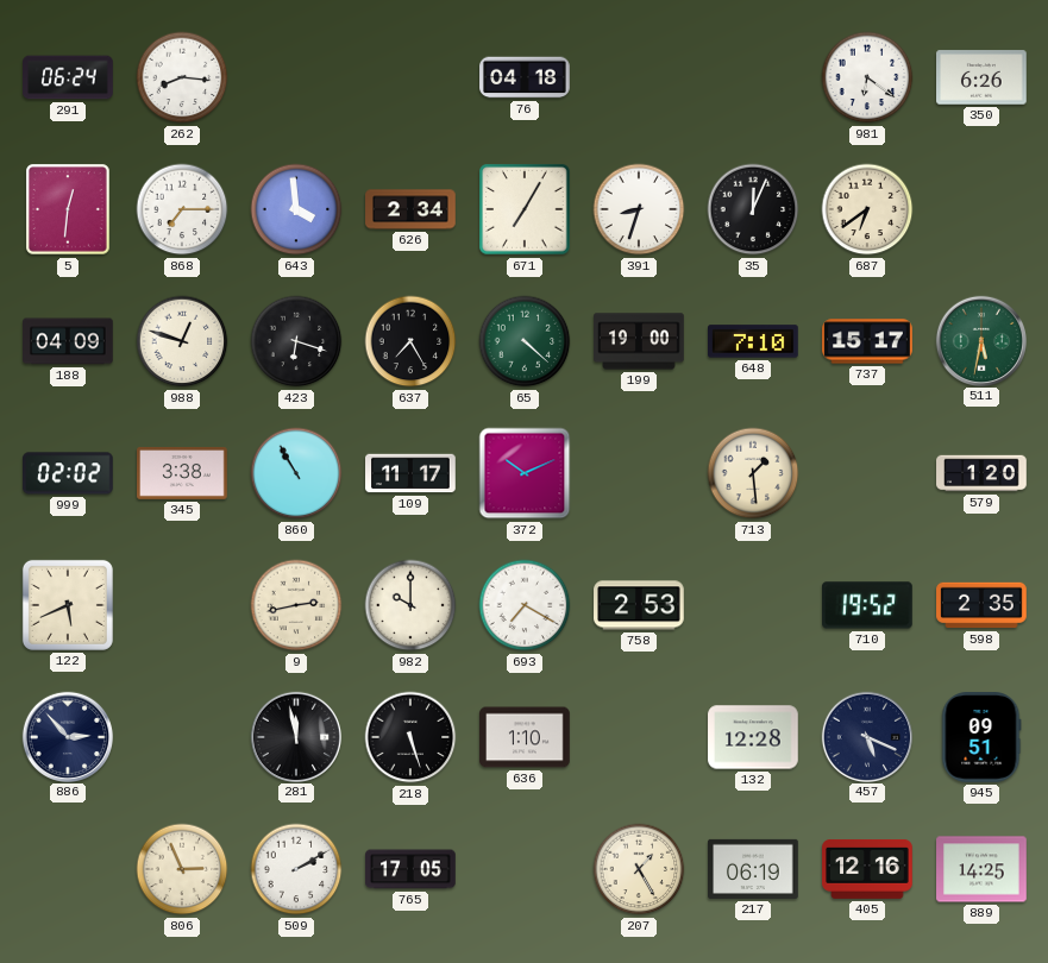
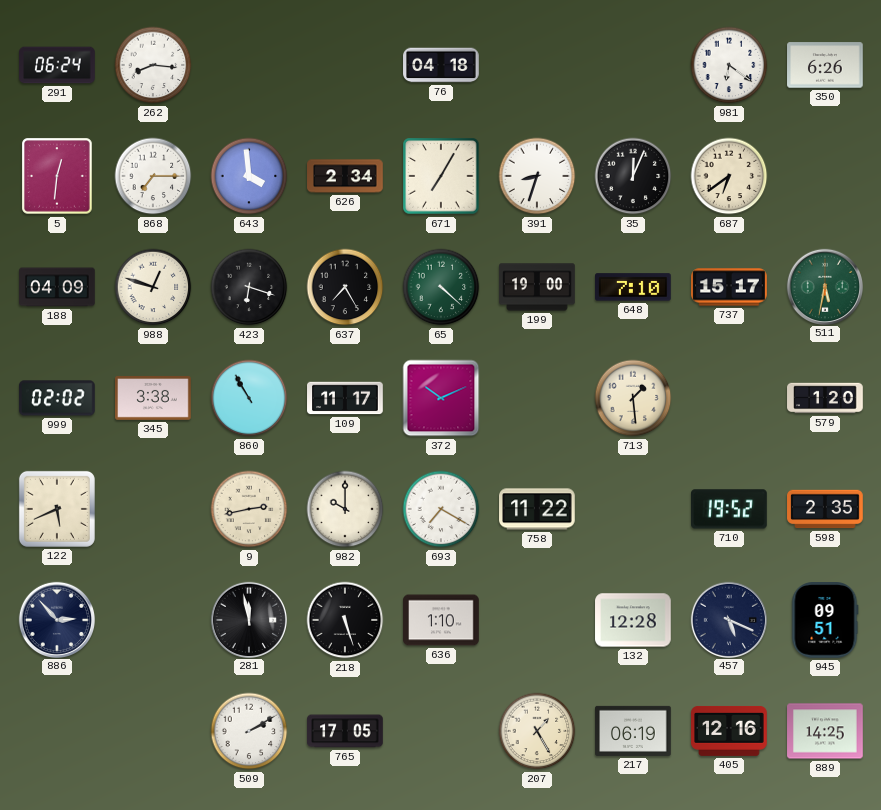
758: 2:53 -> 11:22 (537, 509)
806: 2:56 -> none (182, 869)
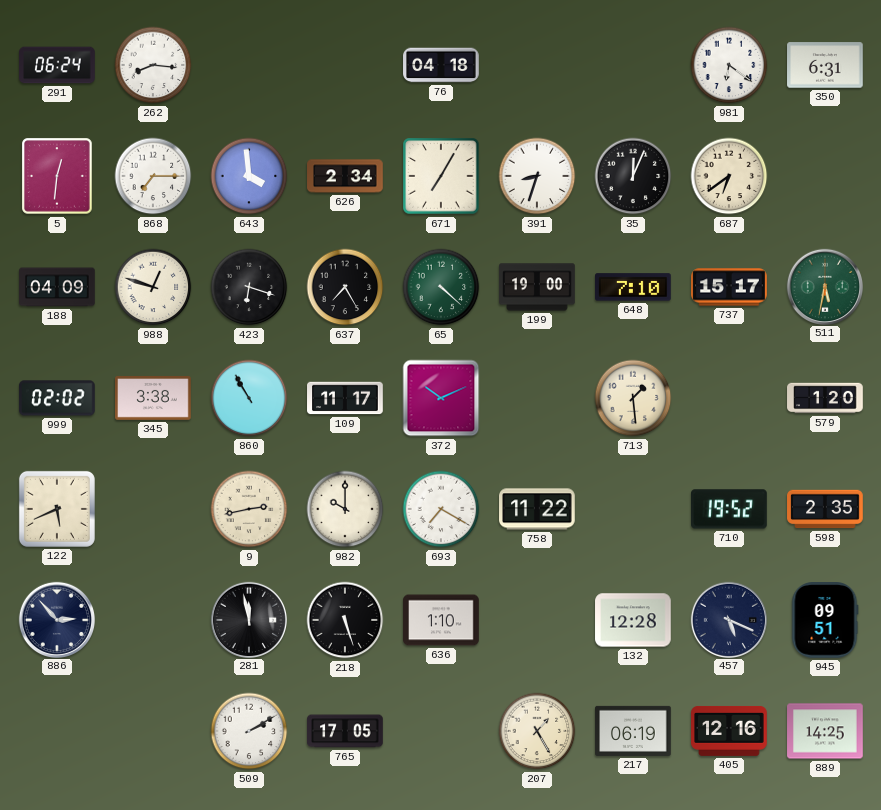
350: 6:26 -> 6:31 (825, 65)
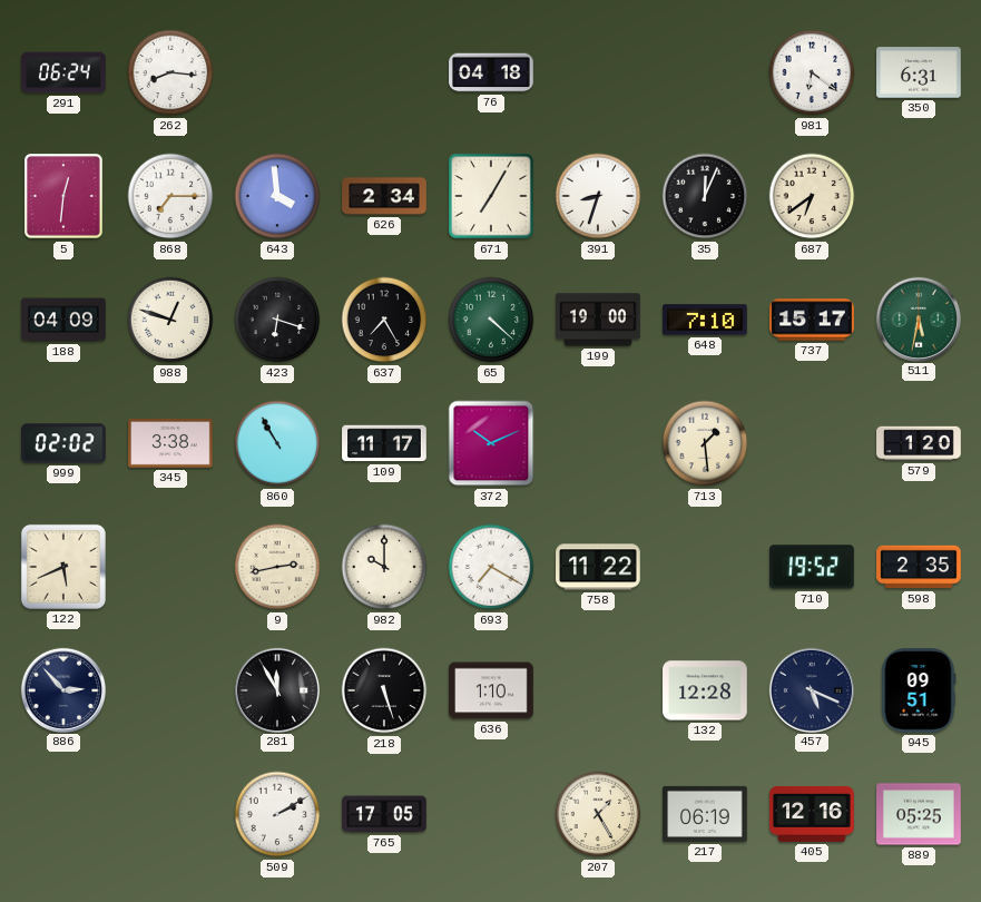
281: 11:58 -> 11:55 (276, 689)
889: 14:25 -> 05:25 (919, 814)
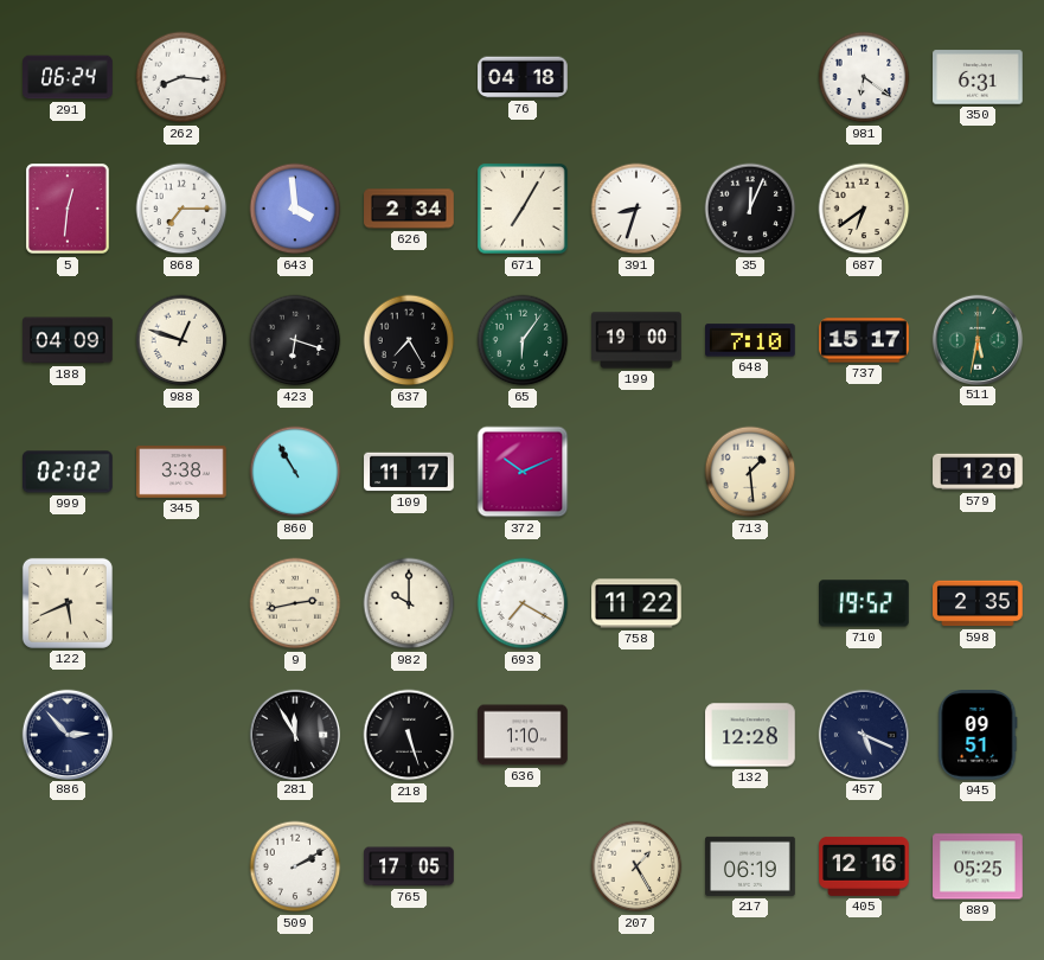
65: 4:22 -> 6:06 (523, 340)
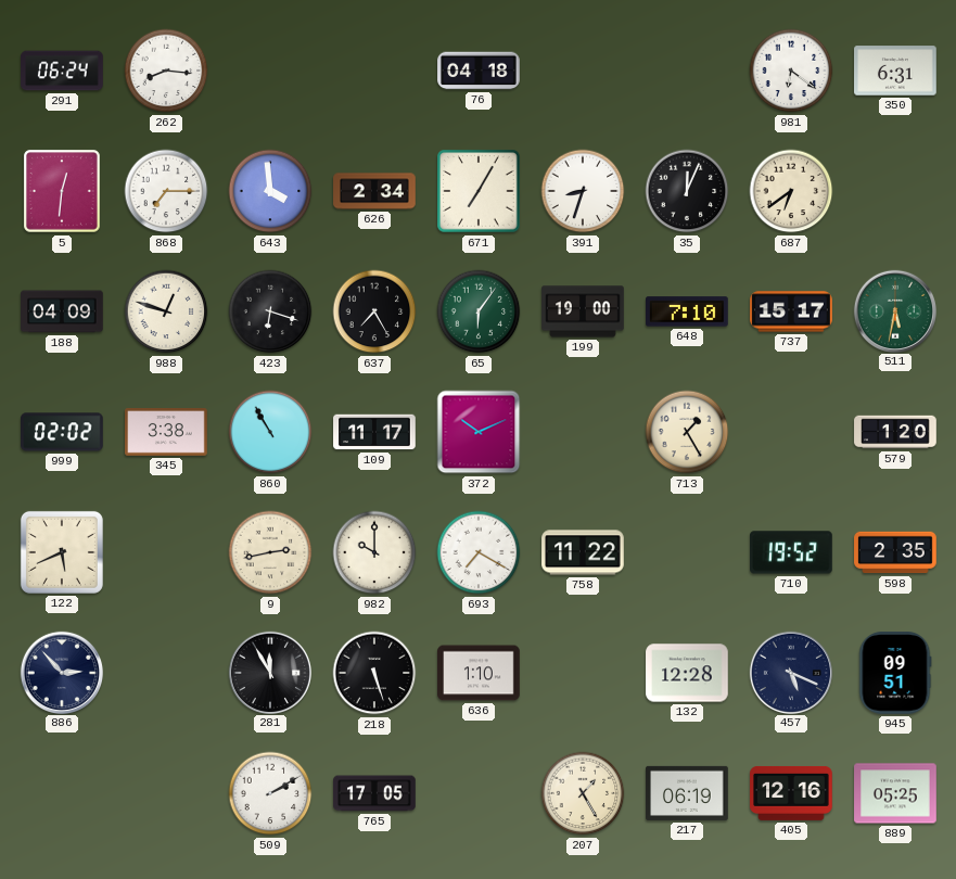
713: 1:29 -> 1:25 (687, 432)
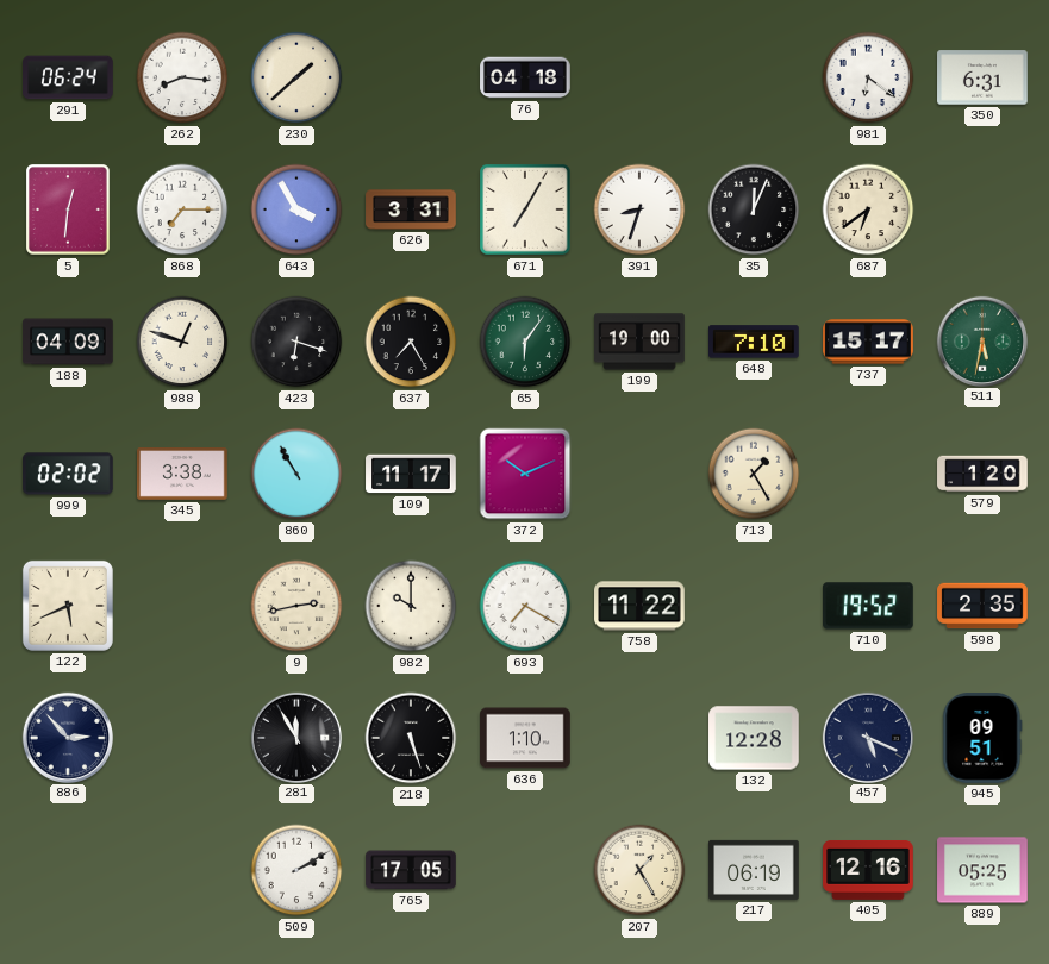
230: none -> 1:38 (296, 77)
643: 3:59 -> 3:55 (296, 209)
626: 2:34 -> 3:31 (411, 209)
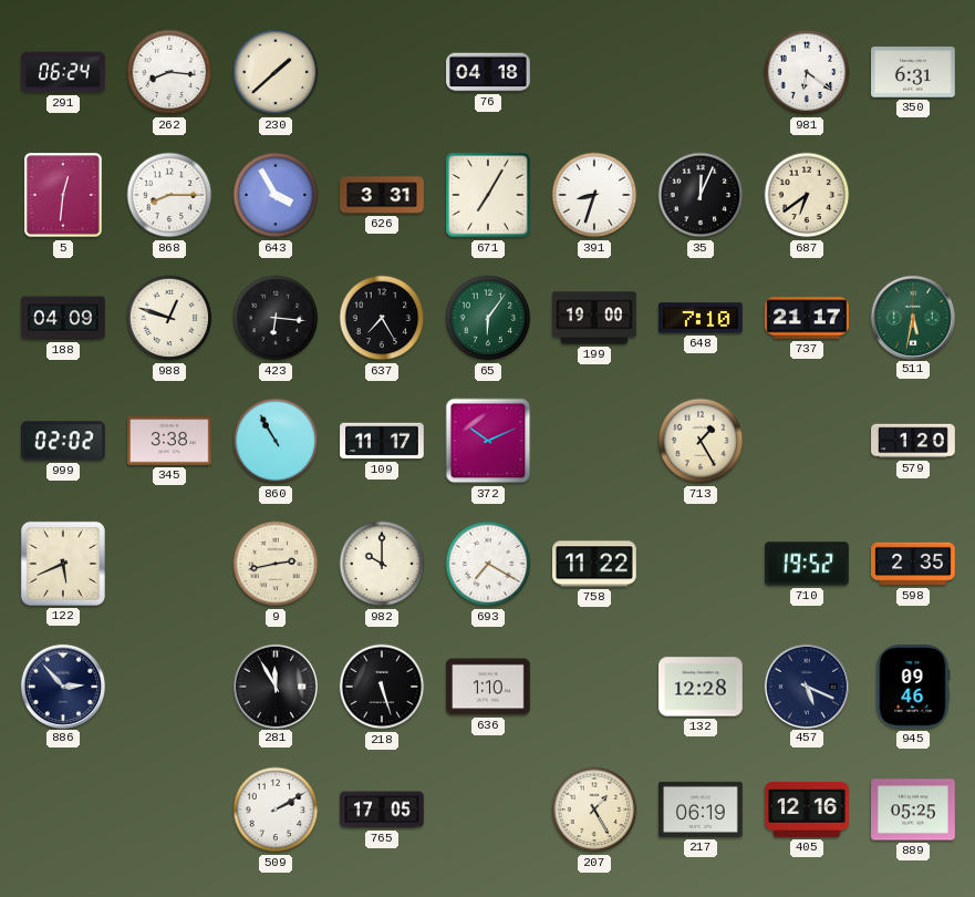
868: 7:15 -> 8:15 (169, 195)
423: 6:18 -> 6:16 (276, 318)
737: 15:17 -> 21:17 (807, 318)
945: 09:51 -> 09:46 (913, 688)
